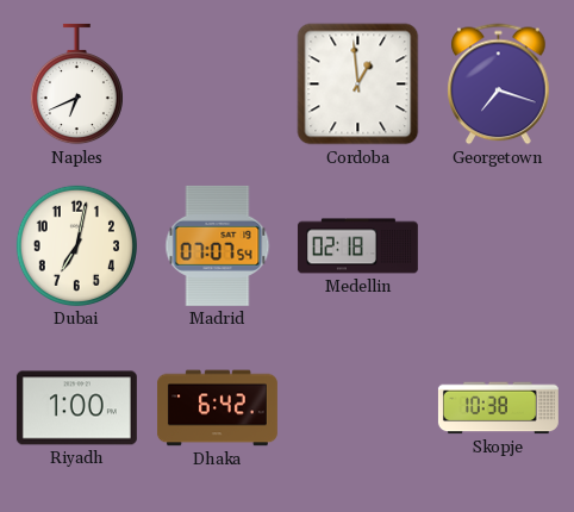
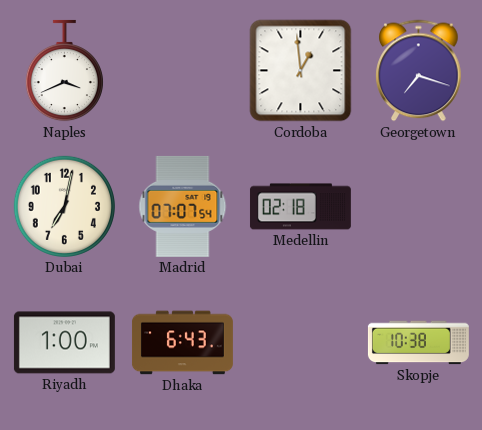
Naples: 6:41 -> 3:41 (64, 71)
Dhaka: 6:42 -> 6:43 (182, 343)
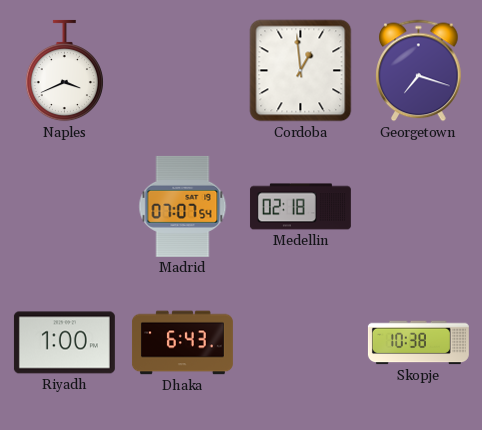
Dubai: 7:02 -> none (64, 206)
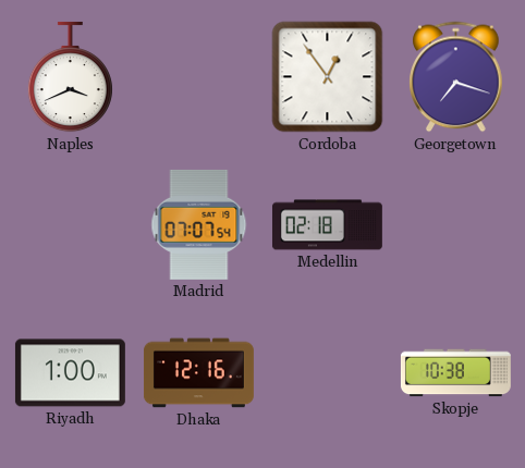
Cordoba: 12:59 -> 12:54 (328, 77)
Dhaka: 6:43 -> 12:16 (198, 373)
